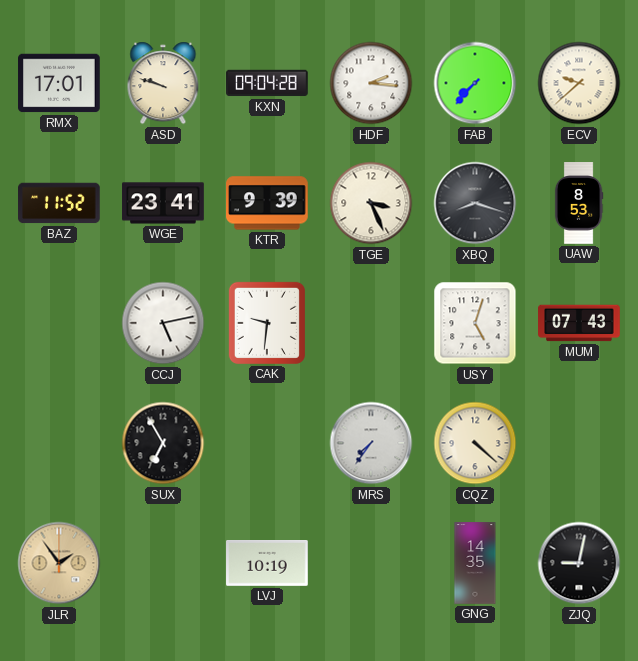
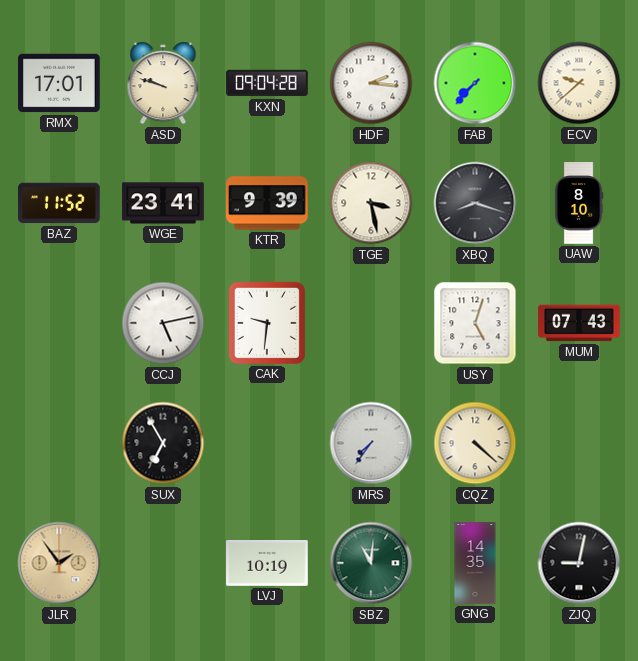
TGE: 3:26 -> 3:28 (371, 203)
UAW: 8:53 -> 8:10 (579, 203)
SBZ: none -> 11:01 (371, 563)
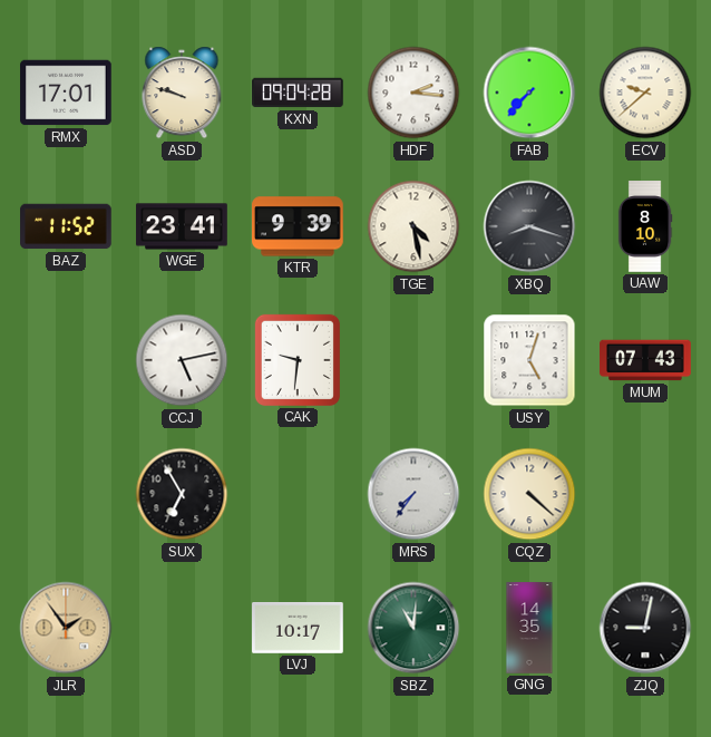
TGE: 3:28 -> 4:28 (413, 226)
LVJ: 10:19 -> 10:17 (298, 629)
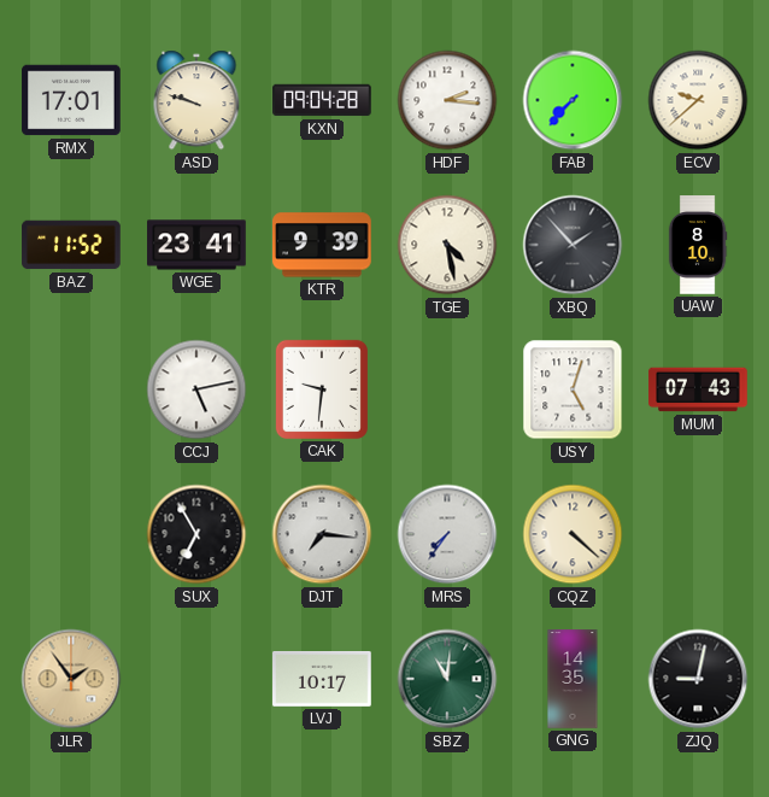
XBQ: 8:18 -> 1:53 (573, 245)
DJT: none -> 7:16 (322, 534)
